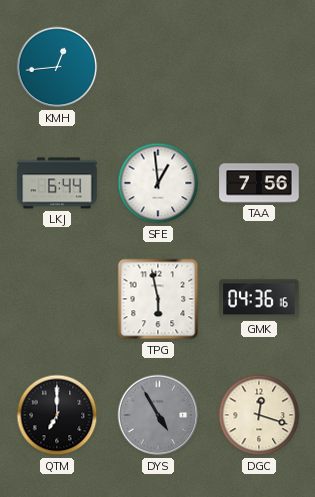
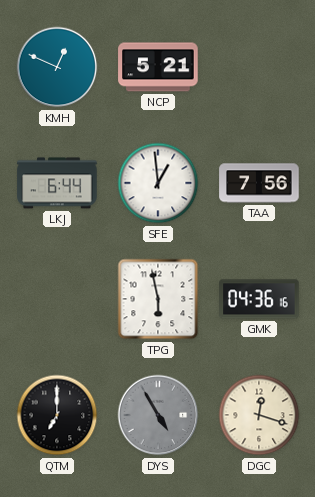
KMH: 12:44 -> 12:49 (57, 67)
NCP: none -> 5:21 (158, 67)
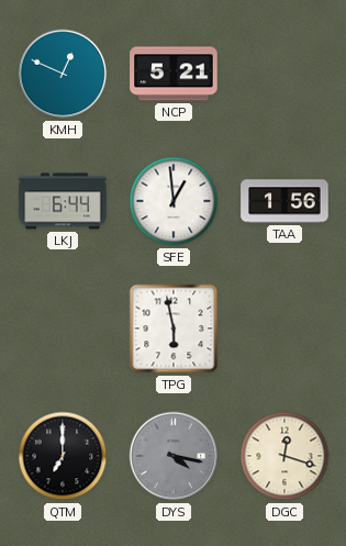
TAA: 7:56 -> 1:56 (284, 201)
GMK: 04:36 -> none (259, 299)
DYS: 4:55 -> 4:17 (174, 456)
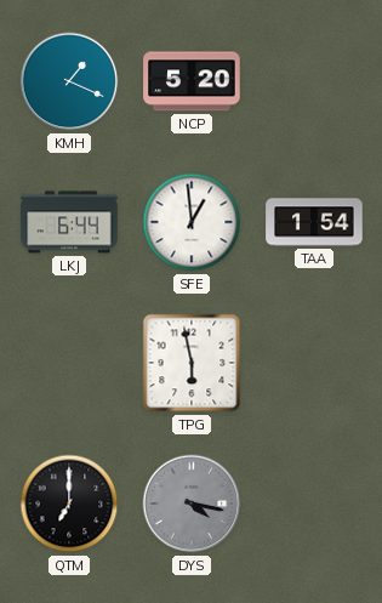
KMH: 12:49 -> 1:19 (69, 81)
NCP: 5:21 -> 5:20 (192, 81)
TAA: 1:56 -> 1:54 (314, 222)
DGC: 12:18 -> none (284, 456)
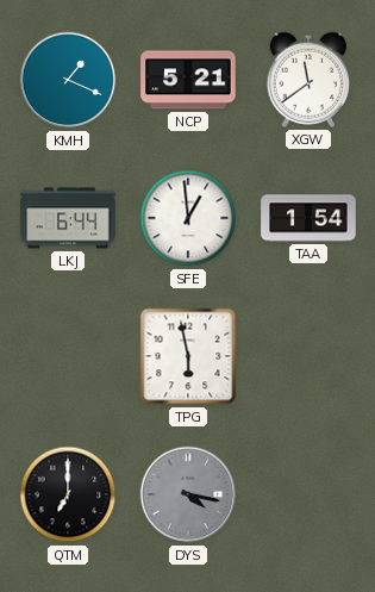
NCP: 5:20 -> 5:21 (188, 80)
XGW: none -> 11:39 (307, 80)
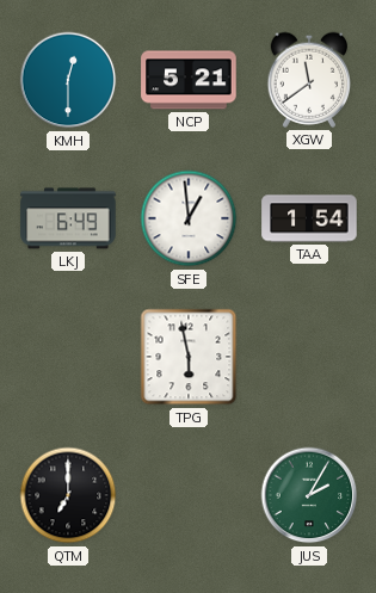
KMH: 1:19 -> 12:30 (68, 80)
LKJ: 6:44 -> 6:49 (68, 218)
DYS: 4:17 -> none (188, 494)
JUS: none -> 2:05 (309, 495)
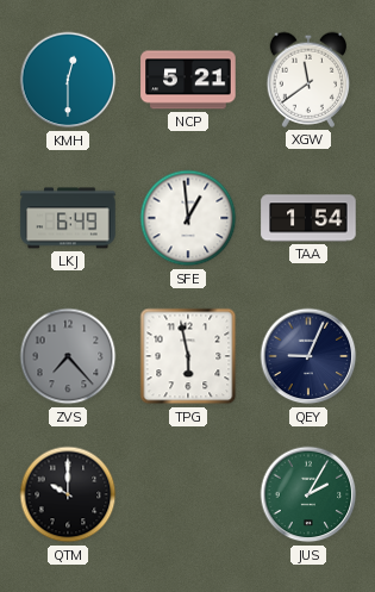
ZVS: none -> 7:23 (68, 356)
QEY: none -> 9:04 (308, 356)
QTM: 7:00 -> 10:00 (68, 494)
